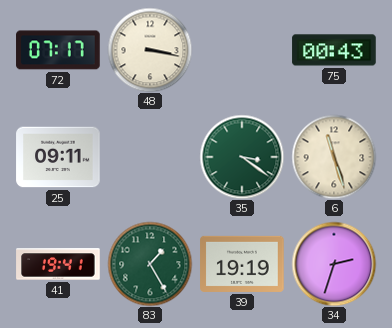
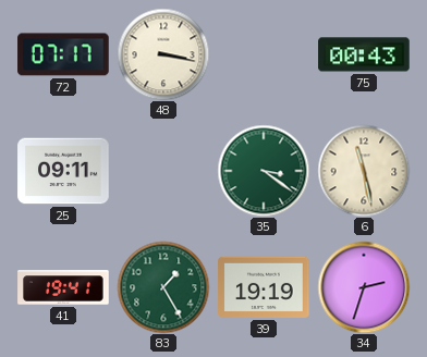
6: 11:27 -> 11:28 (364, 171)
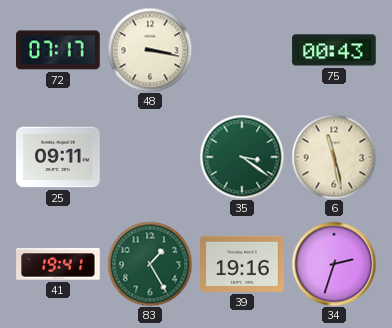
39: 19:19 -> 19:16 (242, 264)
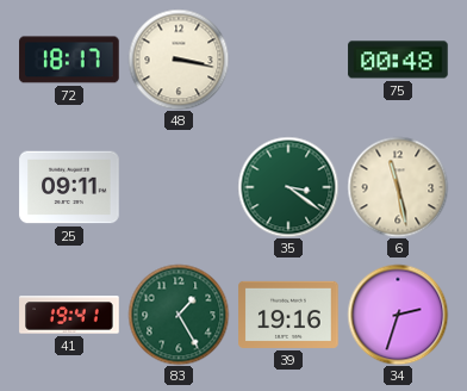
72: 07:17 -> 18:17 (69, 60)
75: 00:43 -> 00:48 (398, 60)
